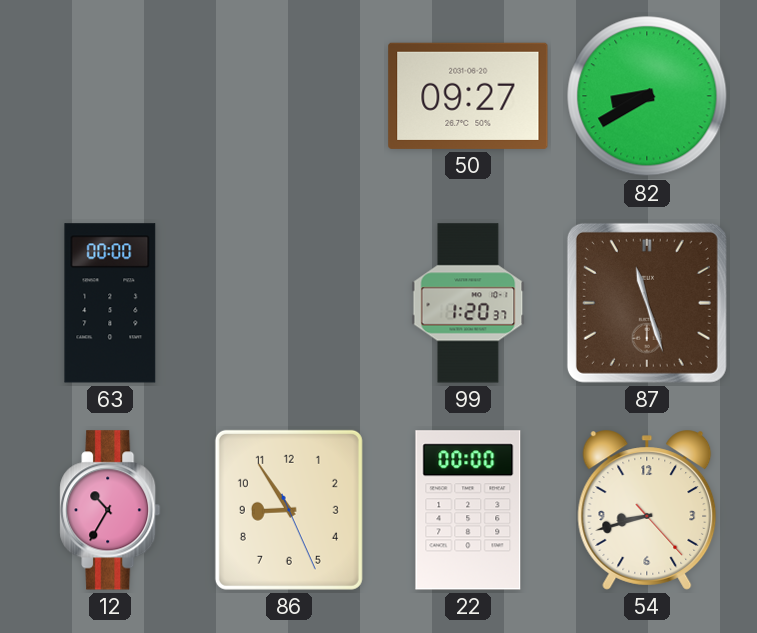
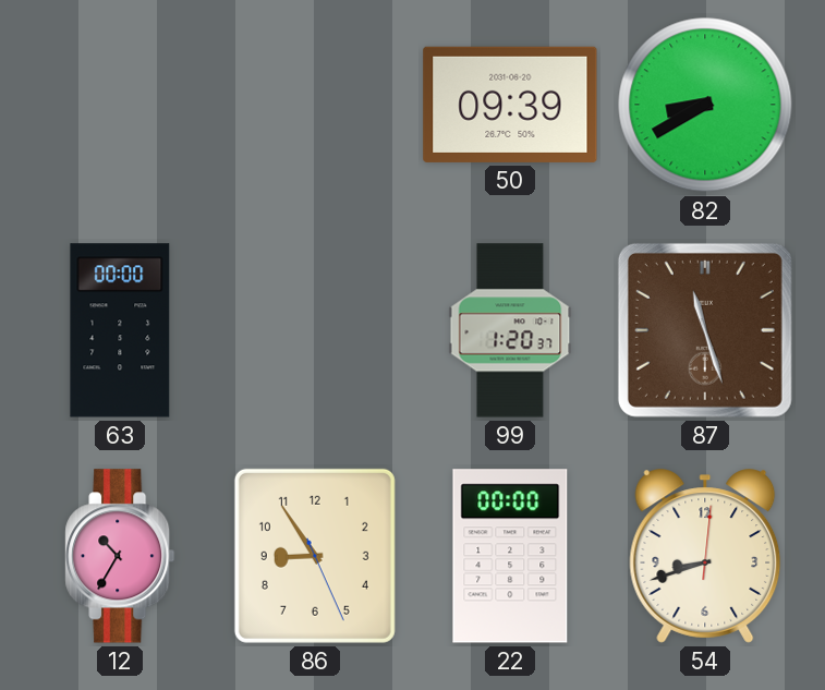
50: 09:27 -> 09:39 (510, 105)
54: 8:42:23 -> 8:42:01 (705, 556)
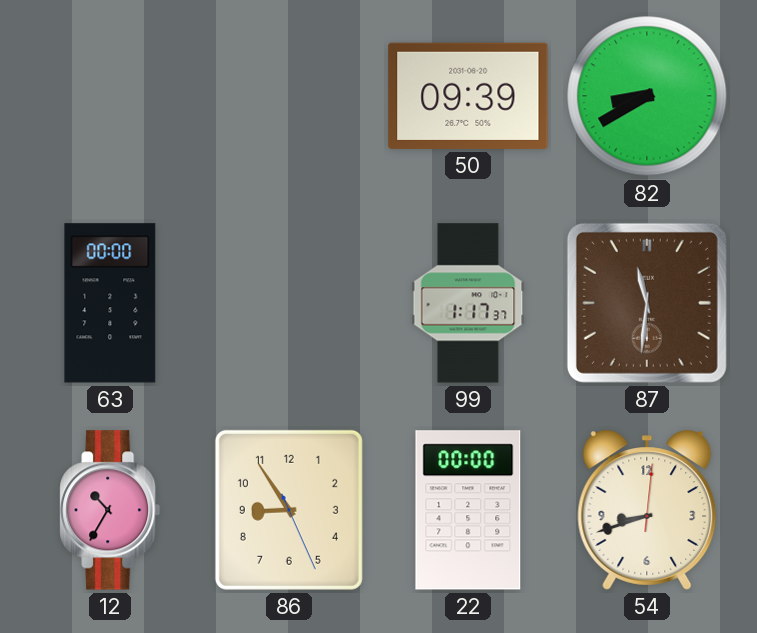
99: 1:20 -> 1:17 (468, 303)
87: 11:27 -> 11:31 (647, 303)
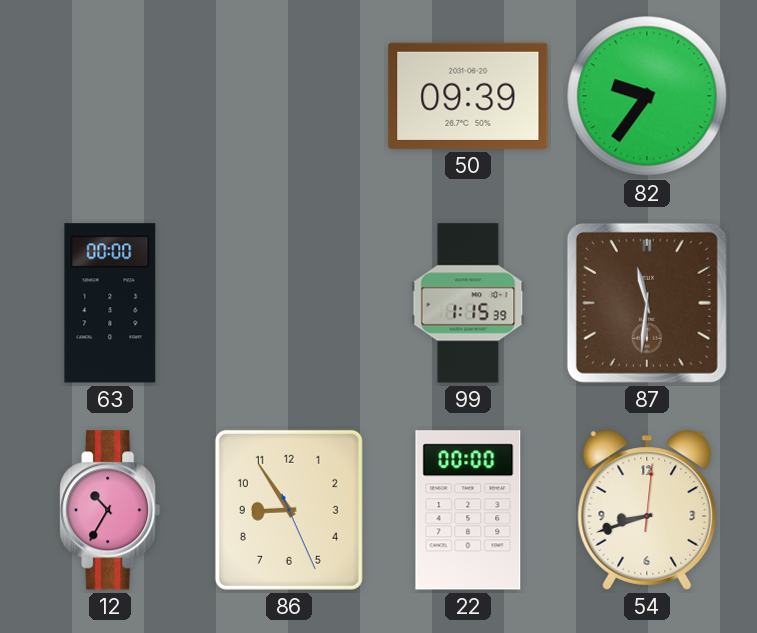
82: 8:40 -> 9:36 (647, 96)
99: 1:17 -> 1:15 (468, 303)
